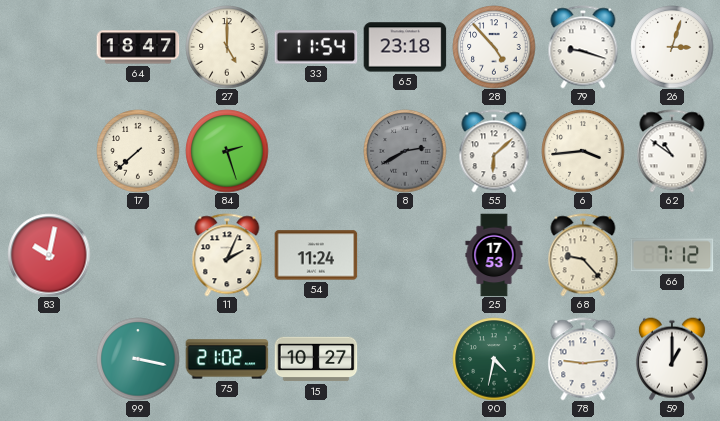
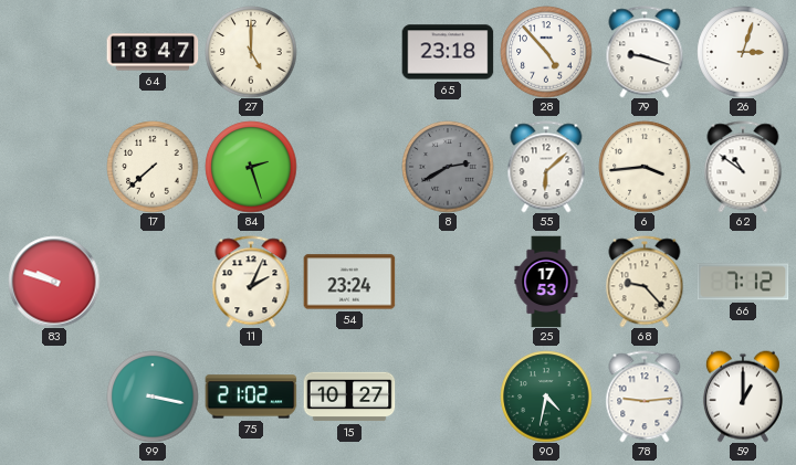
33: 11:54 -> none (316, 47)
83: 10:02 -> 9:48 (54, 282)
54: 11:24 -> 23:24 (349, 282)
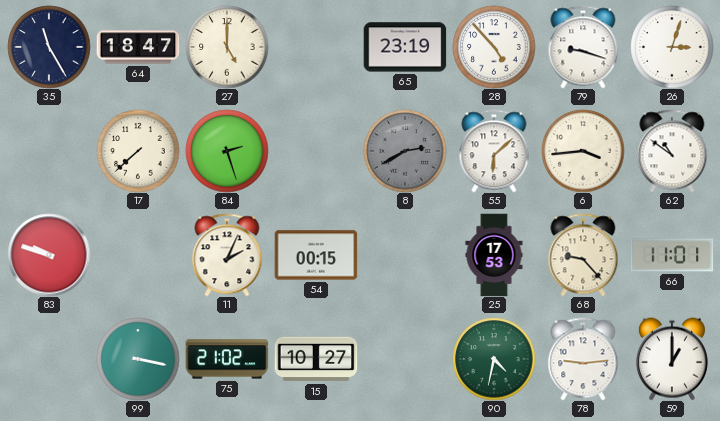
35: none -> 11:25 (49, 47)
65: 23:18 -> 23:19 (405, 47)
54: 23:24 -> 00:15 (316, 255)
66: 7:12 -> 11:01 (672, 255)
